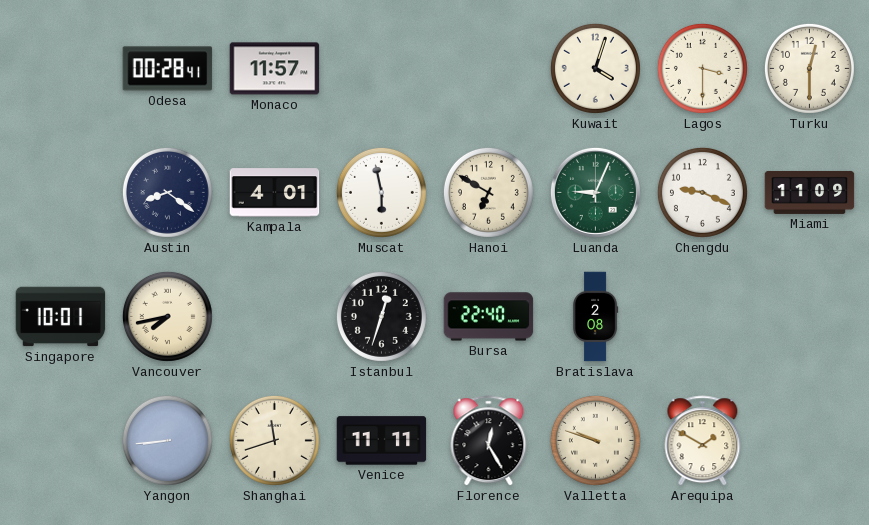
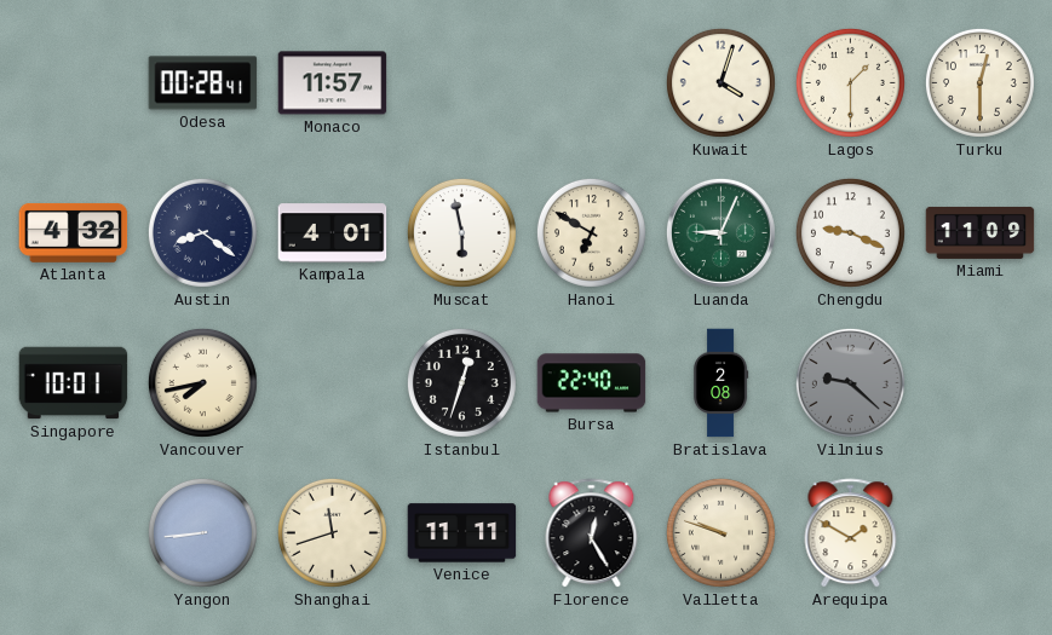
Lagos: 3:30 -> 1:30 (850, 82)
Atlanta: none -> 4:32 (74, 232)
Vilnius: none -> 9:22 (850, 382)
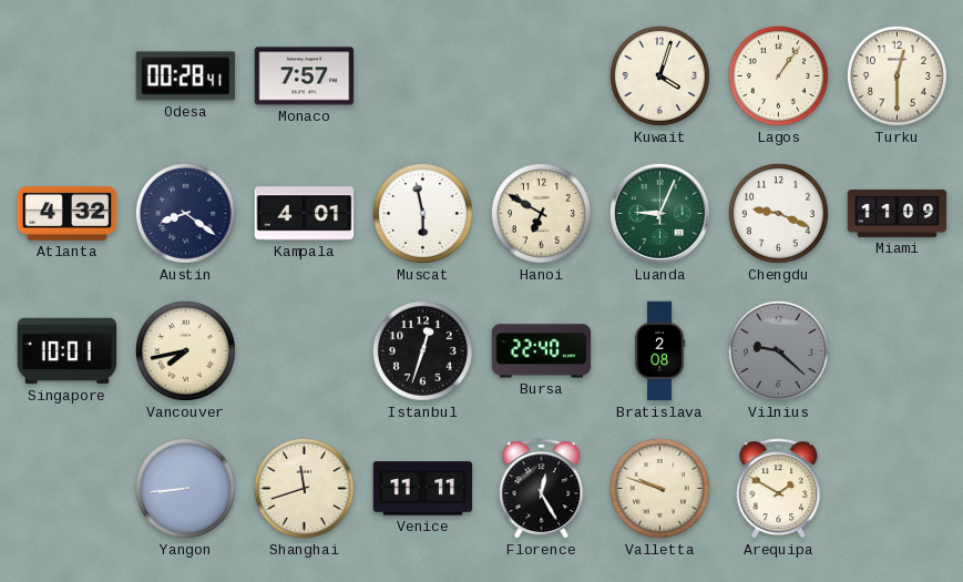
Monaco: 11:57 -> 7:57 (305, 76)
Lagos: 1:30 -> 1:06 (778, 75)
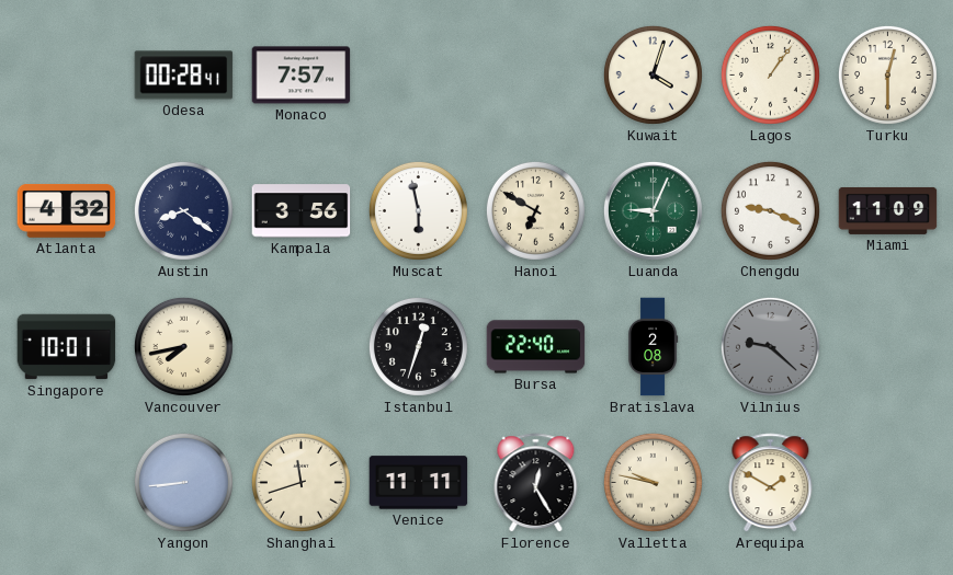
Kampala: 4:01 -> 3:56 (302, 211)
Valletta: 9:48 -> 9:47 (653, 482)
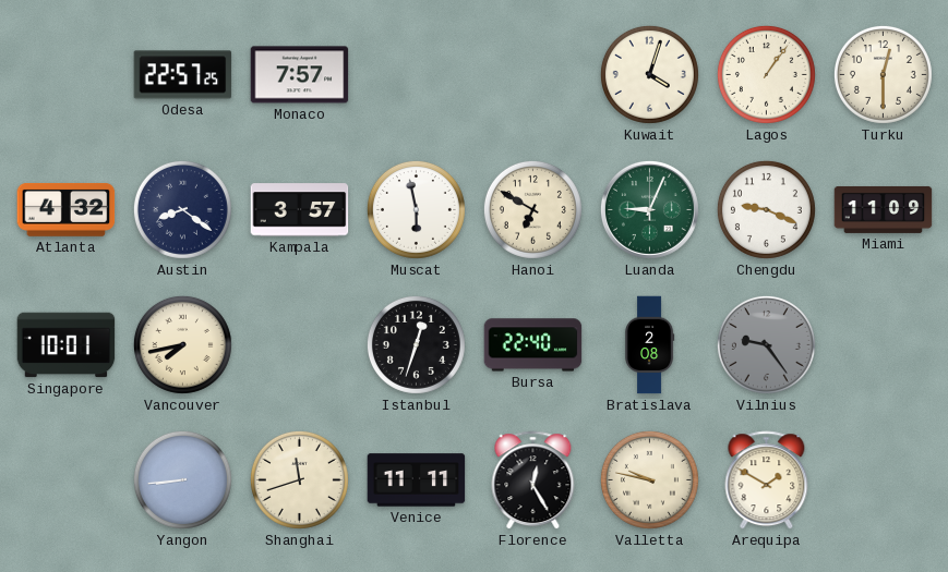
Odesa: 00:28 -> 22:57 (183, 75)
Kampala: 3:56 -> 3:57 (300, 210)
Vilnius: 9:22 -> 9:24 (766, 344)
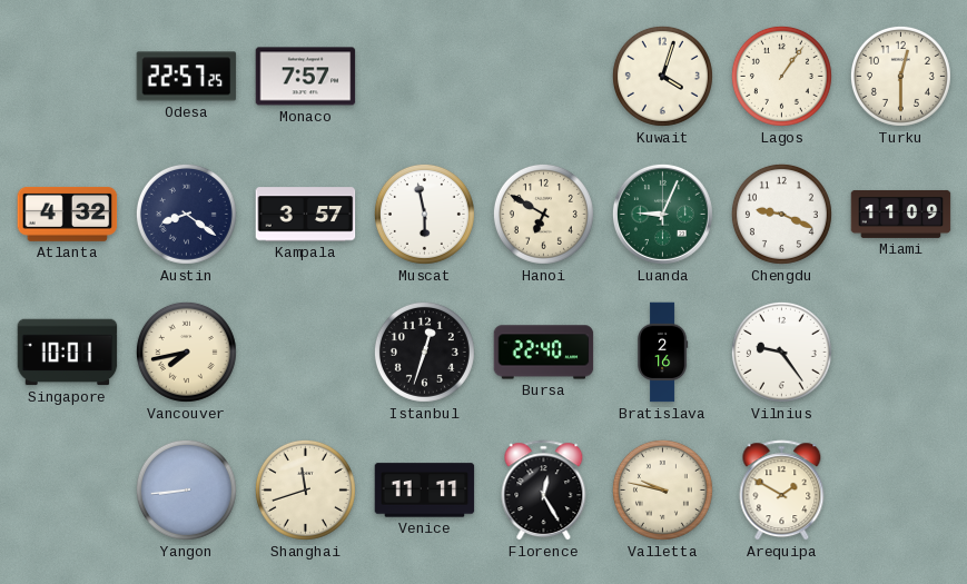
Bratislava: 2:08 -> 2:16 (662, 353)
Vilnius dial: grey -> white (781, 352)
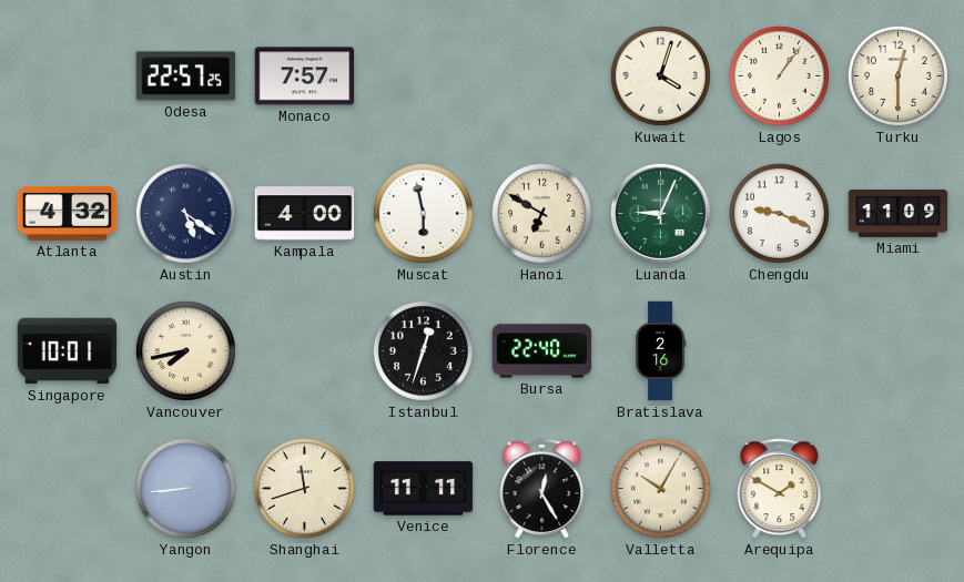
Austin: 8:21 -> 5:21 (185, 213)
Kampala: 3:57 -> 4:00 (305, 214)
Vilnius: 9:24 -> none (781, 352)
Valletta: 9:47 -> 10:05 (660, 488)
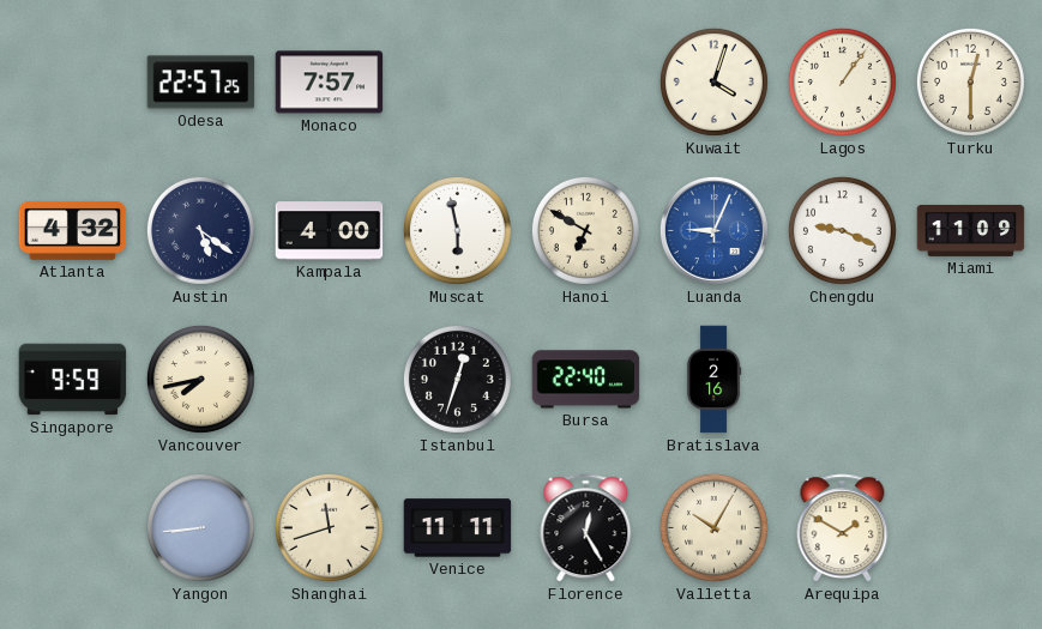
Luanda dial: green -> blue (713, 230)
Singapore: 10:01 -> 9:59 (73, 380)
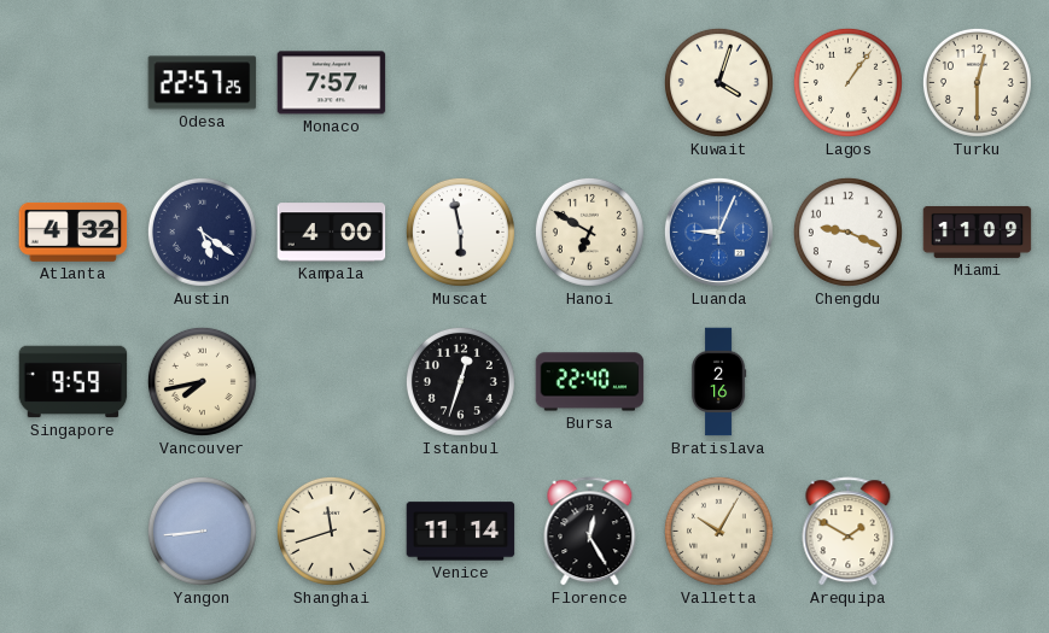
Venice: 11:11 -> 11:14 (461, 532)
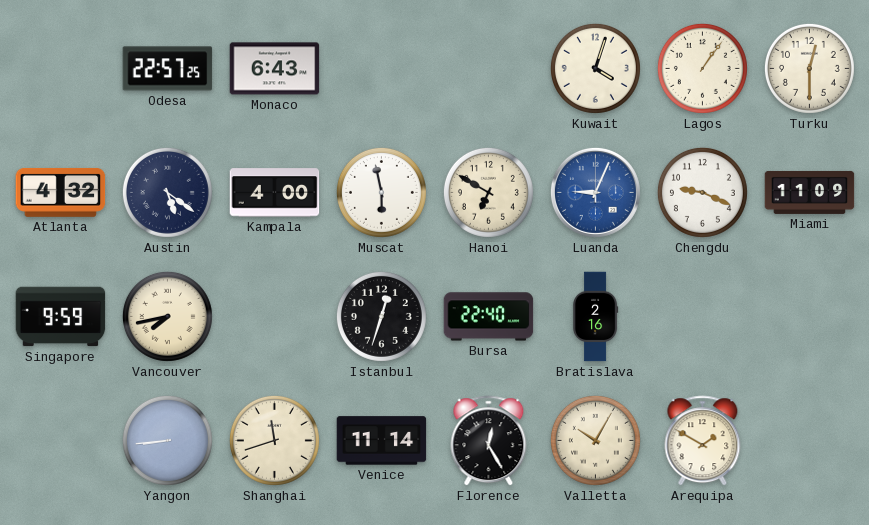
Monaco: 7:57 -> 6:43 (275, 69)
